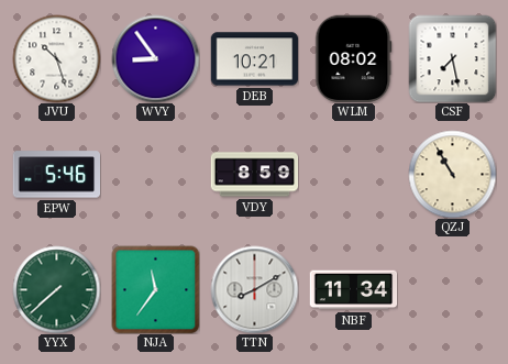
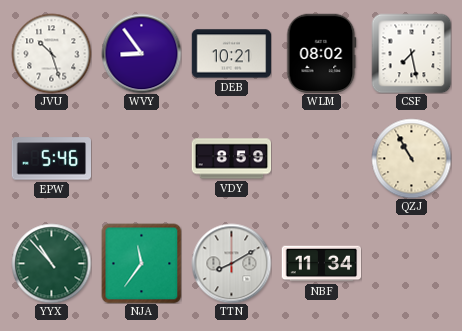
YYX: 7:38 -> 10:53 (51, 263)
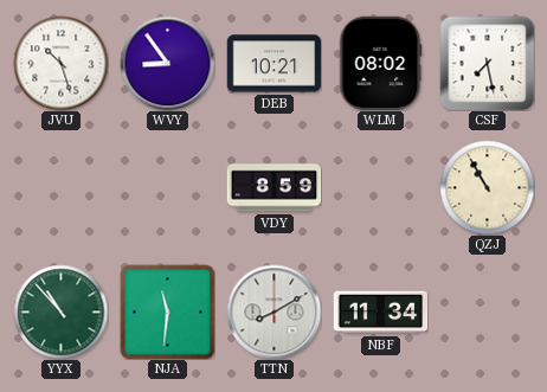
EPW: 5:46 -> none (51, 159)
NJA: 11:36 -> 11:31 (167, 311)
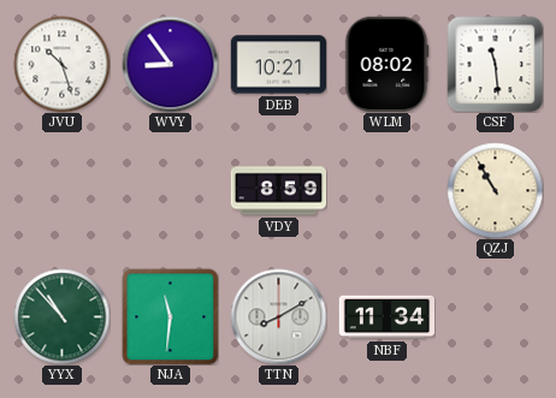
CSF: 7:28 -> 11:29 (495, 64)
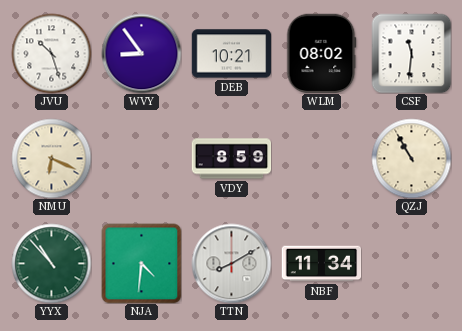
CSF: 11:29 -> 11:31 (411, 53)
NMU: none -> 6:19 (51, 158)
NJA: 11:31 -> 4:31 (141, 263)
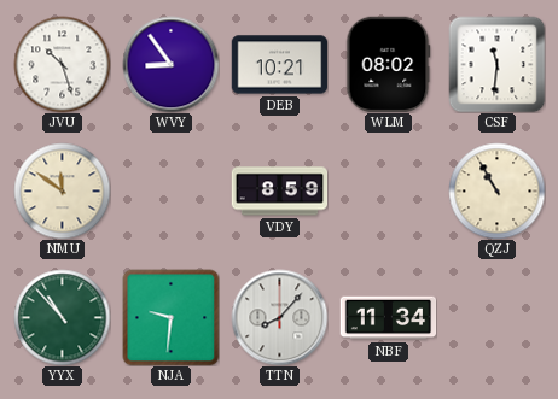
NMU: 6:19 -> 11:51 (62, 190)
NJA: 4:31 -> 9:31 (170, 317)
TTN: 8:10 -> 8:07 (279, 317)
